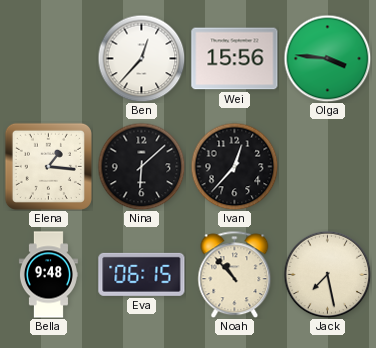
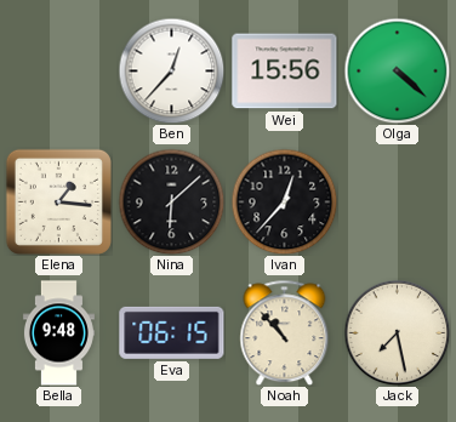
Olga: 3:46 -> 4:22 (397, 70)
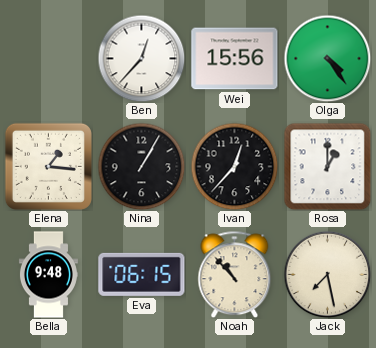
Olga: 4:22 -> 4:24 (327, 58)
Nina: 6:08 -> 1:05 (141, 166)
Rosa: none -> 1:00 (327, 166)
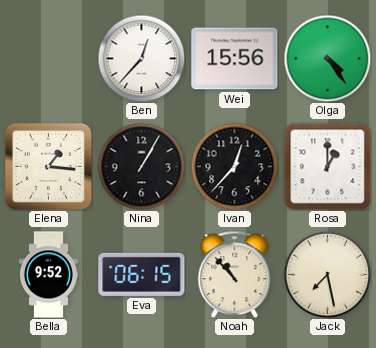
Bella: 9:48 -> 9:52 (48, 275)
